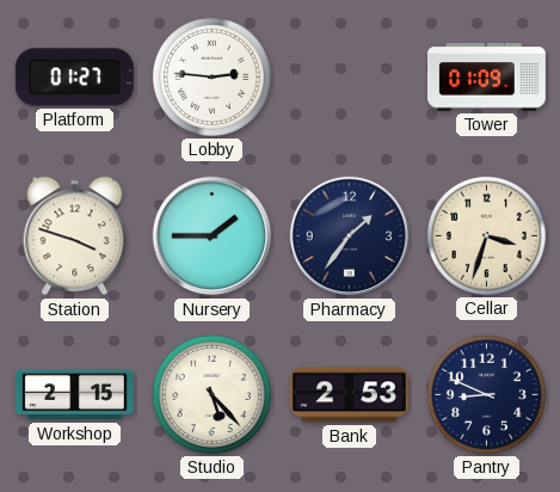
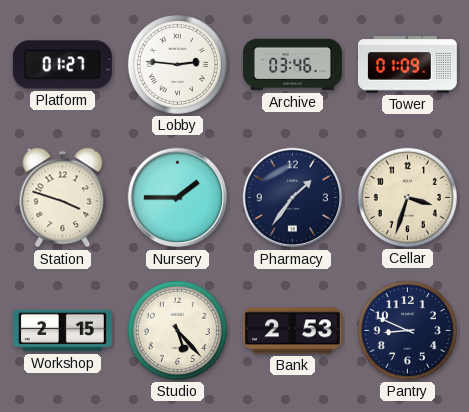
Archive: none -> 03:46 (292, 65)
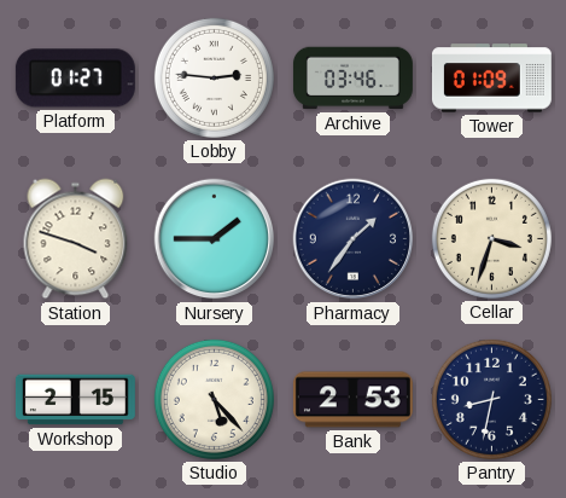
Pantry: 8:49 -> 8:32 (491, 399)
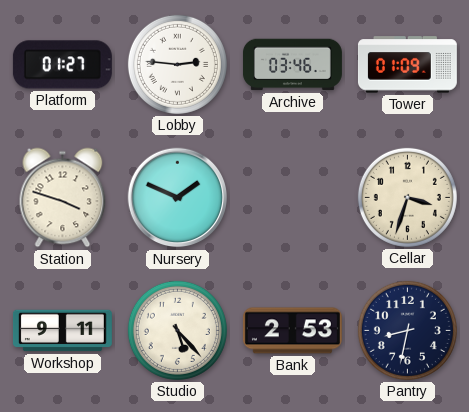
Nursery: 1:45 -> 1:49 (178, 198)
Pharmacy: 1:36 -> none (354, 239)
Workshop: 2:15 -> 9:11 (62, 331)
